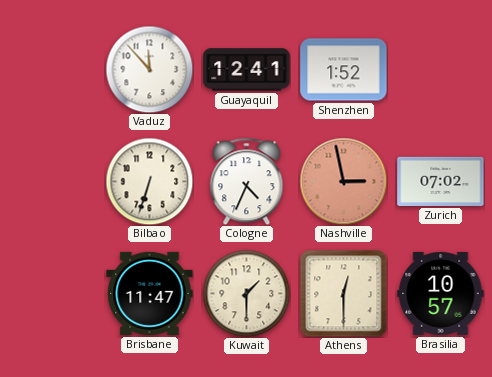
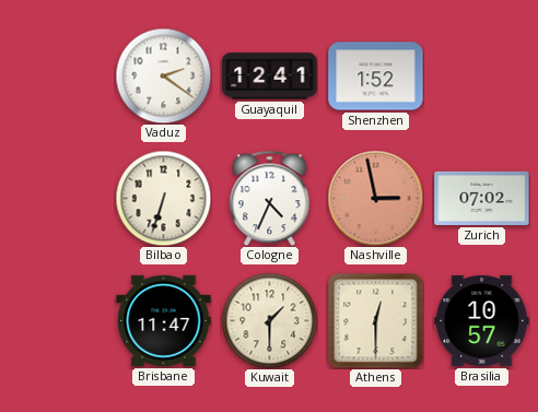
Vaduz: 11:53 -> 2:21 (163, 75)
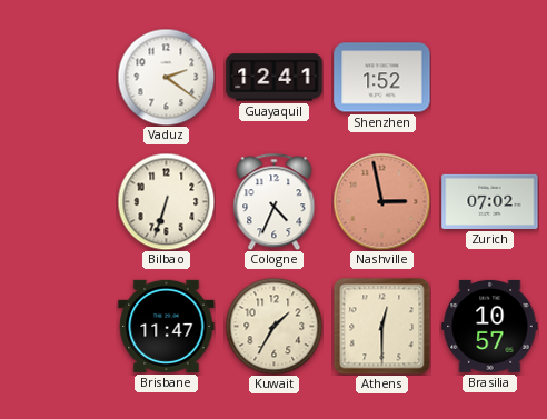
Kuwait: 1:30 -> 1:35 (273, 326)
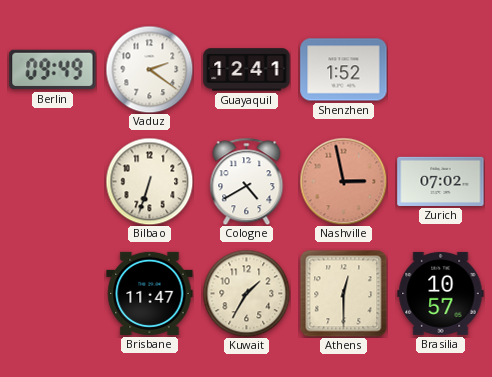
Berlin: none -> 09:49 (53, 70)
Cologne: 4:34 -> 4:40 (247, 181)
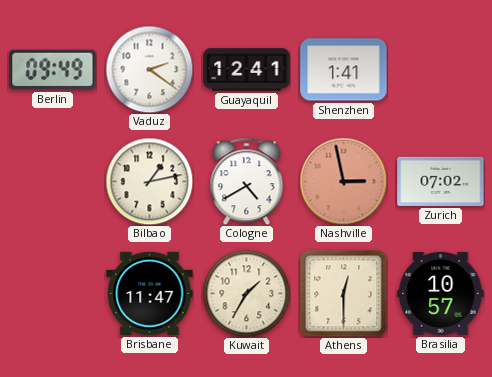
Shenzhen: 1:52 -> 1:41 (344, 70)
Bilbao: 6:33 -> 1:13 (149, 181)
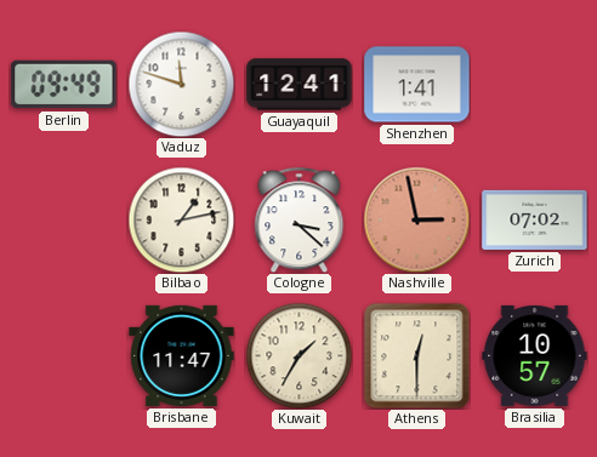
Vaduz: 2:21 -> 11:48 (181, 84)
Cologne: 4:40 -> 3:22 (300, 219)
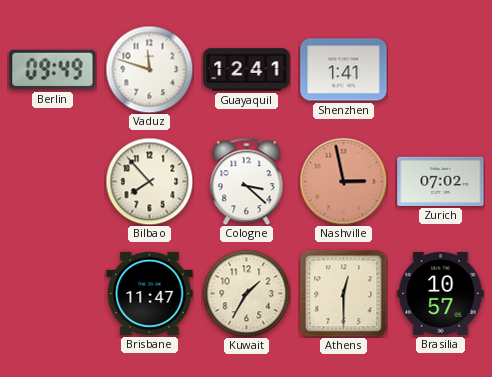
Bilbao: 1:13 -> 7:53 (149, 181)
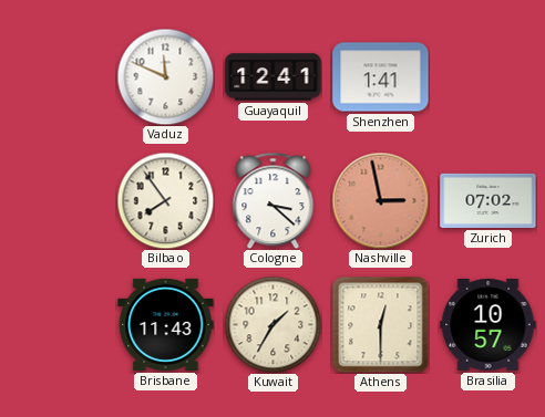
Berlin: 09:49 -> none (53, 70)
Vaduz: 11:48 -> 11:49 (165, 76)
Bilbao: 7:53 -> 7:54 (165, 200)
Brisbane: 11:47 -> 11:43 (166, 324)
